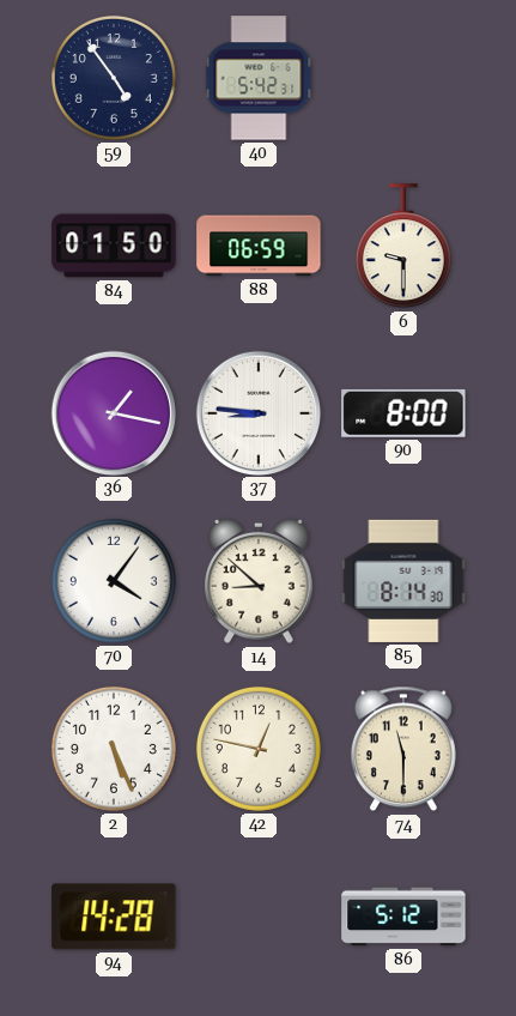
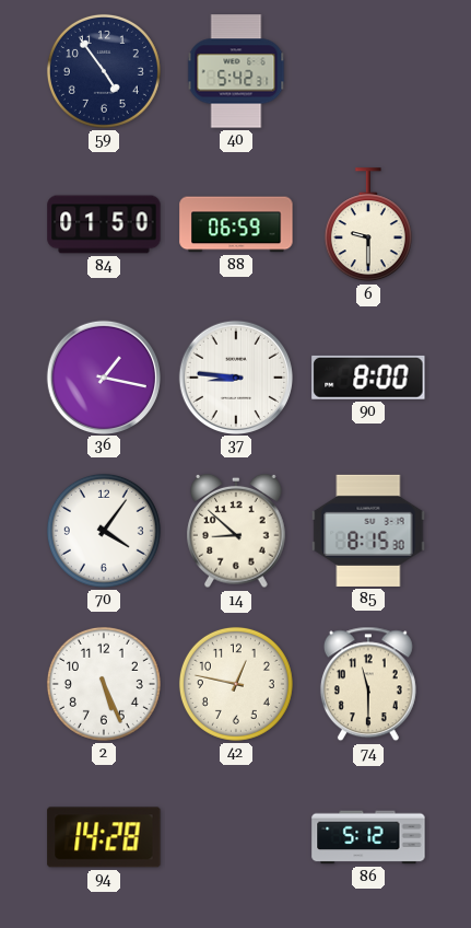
85: 8:14 -> 8:15 (368, 531)
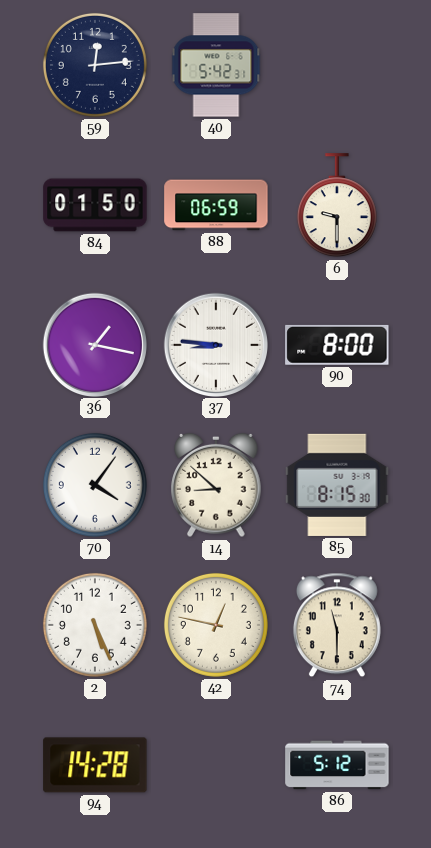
59: 4:54 -> 12:14 (95, 65)
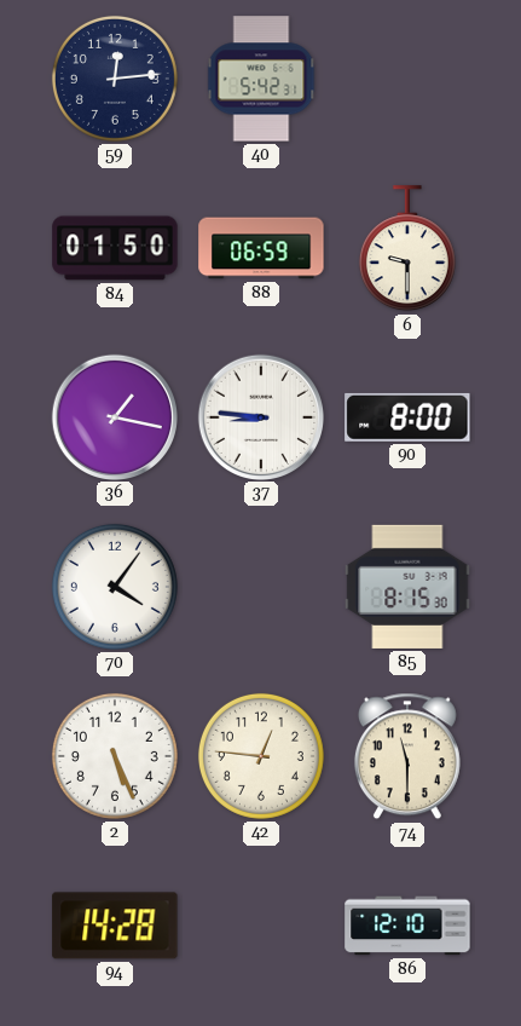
14: 8:52 -> none (216, 485)
42: 12:47 -> 12:46 (261, 756)
86: 5:12 -> 12:10 (407, 926)
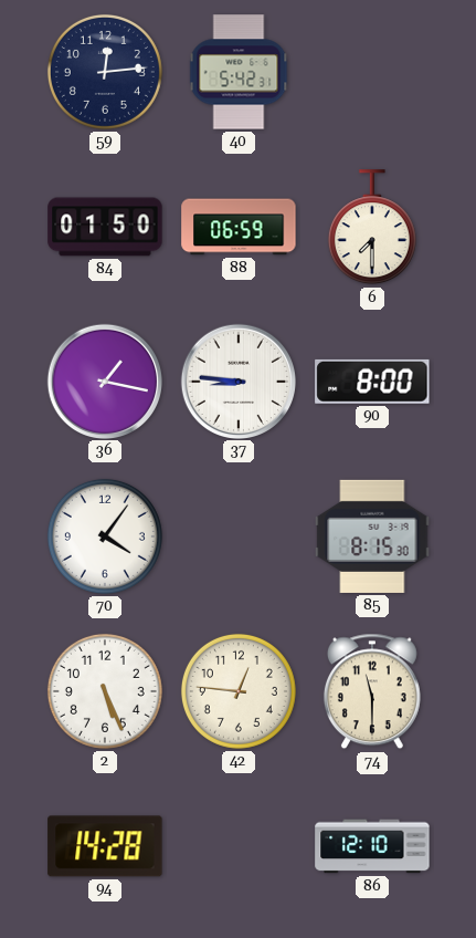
6: 9:30 -> 7:30 (372, 228)
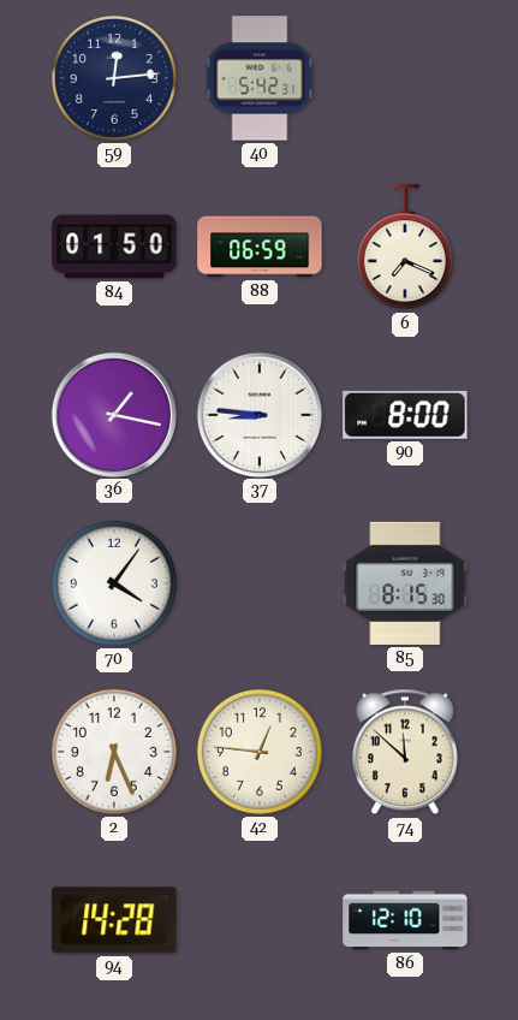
6: 7:30 -> 7:19 (405, 248)
2: 5:26 -> 6:26 (114, 752)
74: 11:30 -> 11:52 (405, 752)
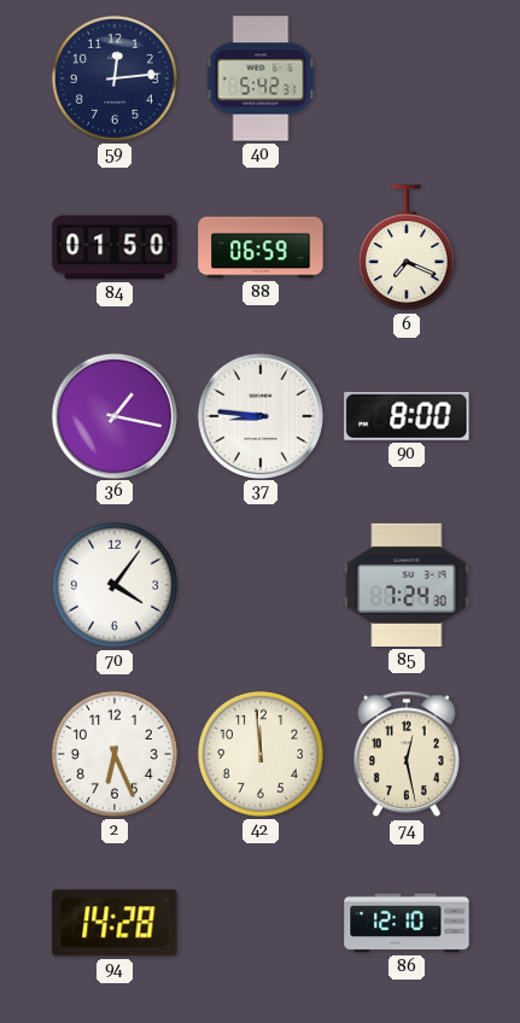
85: 8:15 -> 7:24 (407, 585)
42: 12:46 -> 11:59 (261, 754)
74: 11:52 -> 12:28 (407, 754)
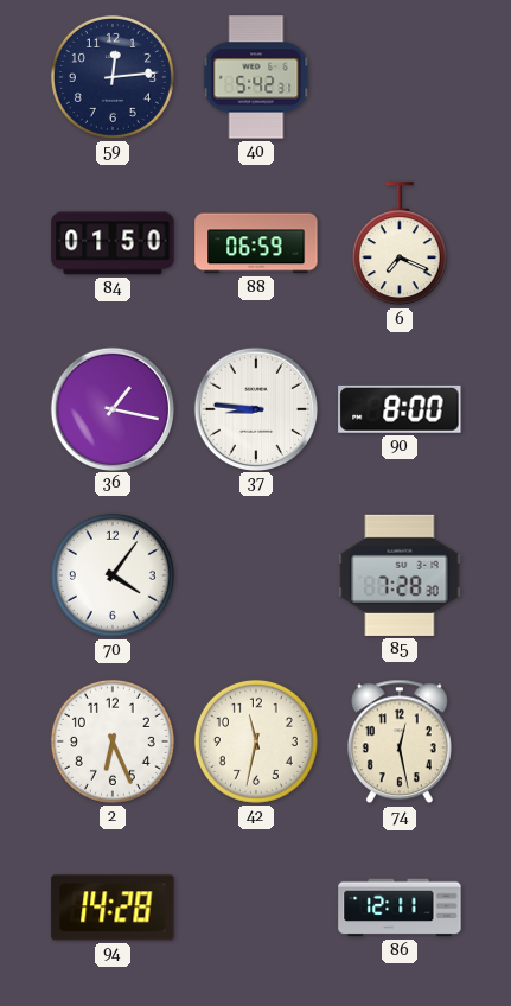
85: 7:24 -> 7:28 (400, 575)
42: 11:59 -> 11:32 (256, 741)
86: 12:10 -> 12:11 (400, 908)
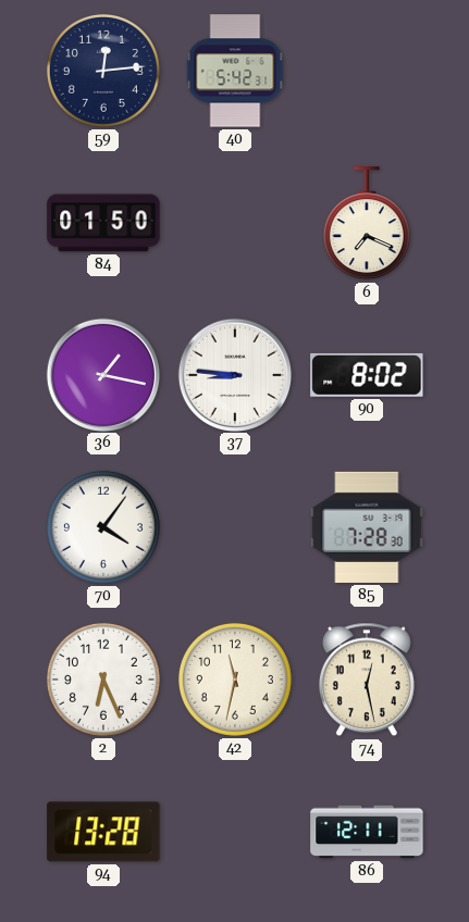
88: 06:59 -> none (256, 243)
90: 8:00 -> 8:02 (367, 375)
94: 14:28 -> 13:28 (103, 832)
